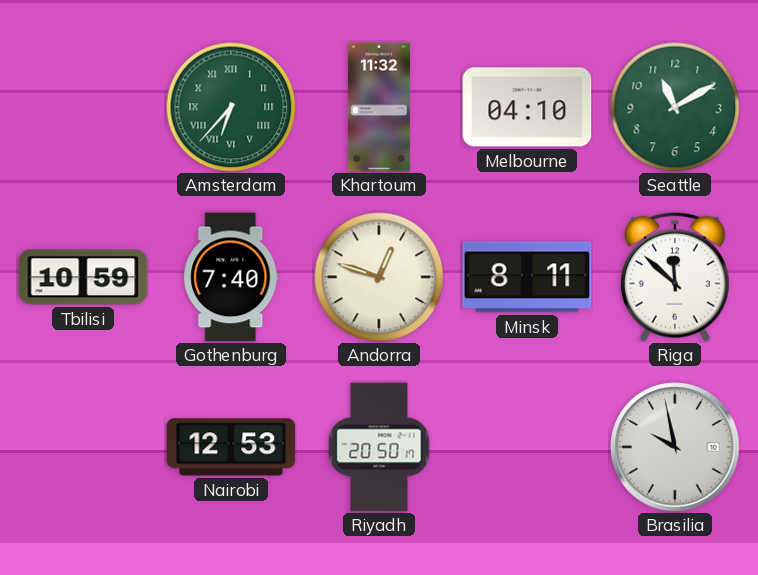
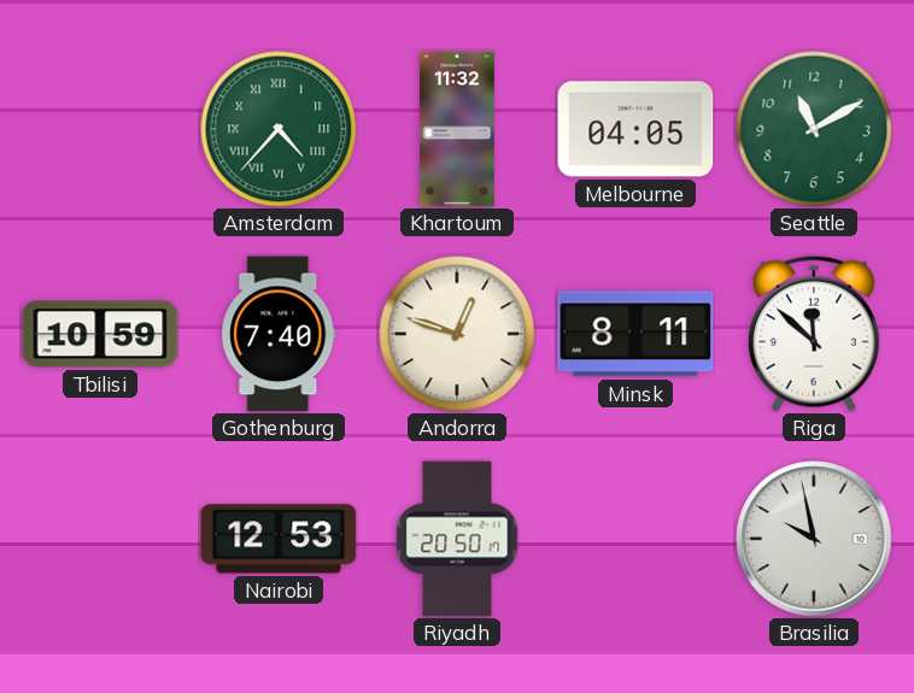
Amsterdam: 6:37 -> 4:37 (279, 129)
Melbourne: 04:10 -> 04:05 (635, 129)
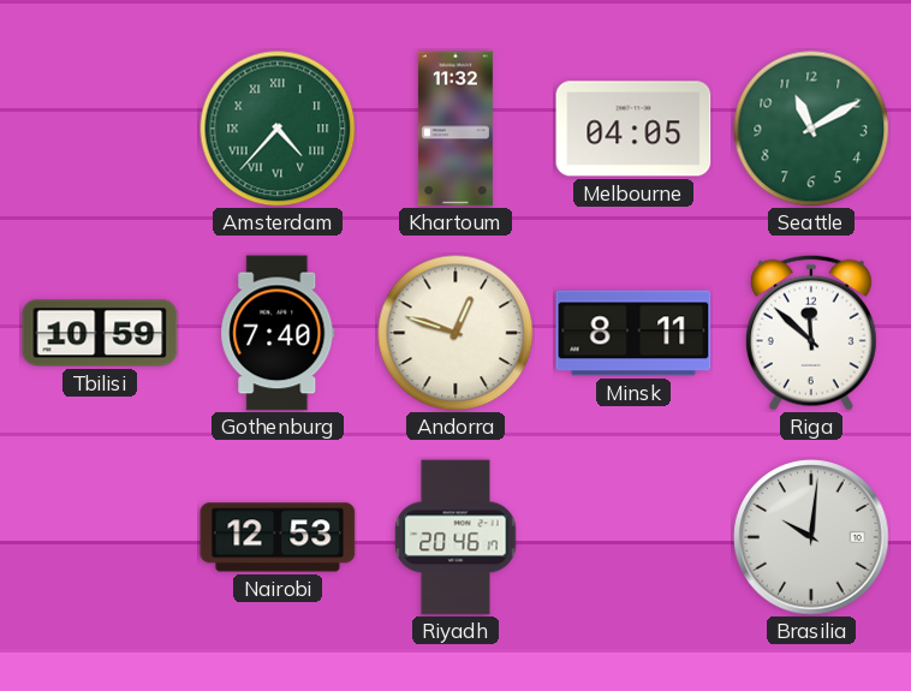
Riyadh: 20:50 -> 20:46 (455, 537)
Brasilia: 9:58 -> 10:01 (811, 537)
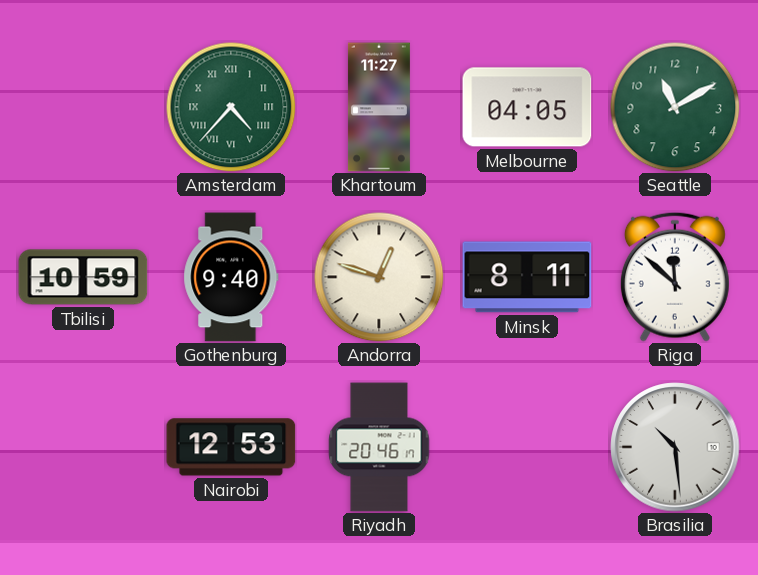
Khartoum: 11:32 -> 11:27 (379, 107)
Gothenburg: 7:40 -> 9:40 (231, 277)
Brasilia: 10:01 -> 10:29 (675, 447)
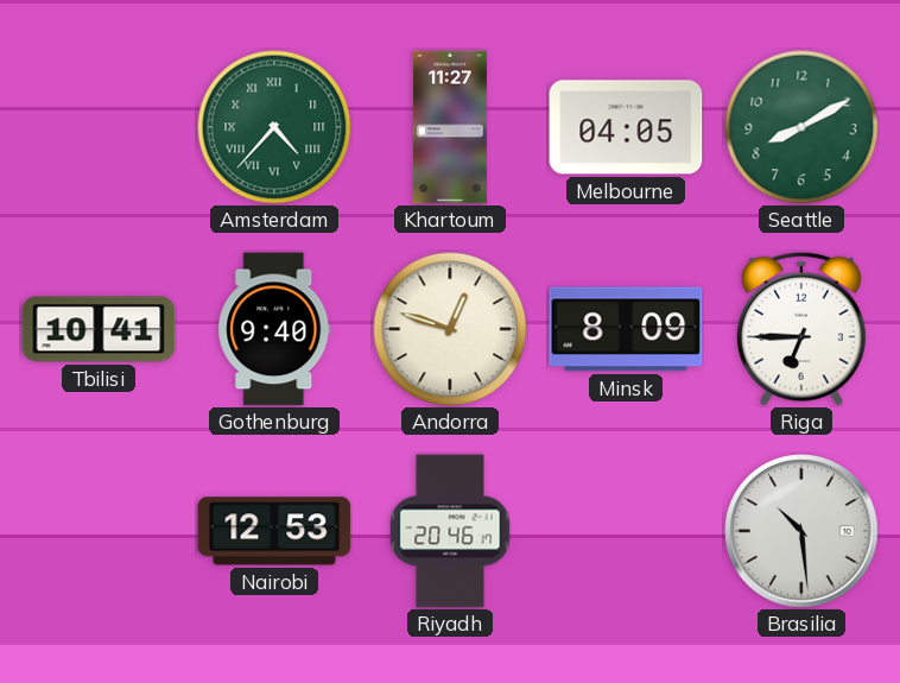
Seattle: 11:10 -> 8:10 (801, 127)
Tbilisi: 10:59 -> 10:41 (99, 329)
Minsk: 8:11 -> 8:09 (626, 329)
Riga: 11:52 -> 6:45 (801, 329)
